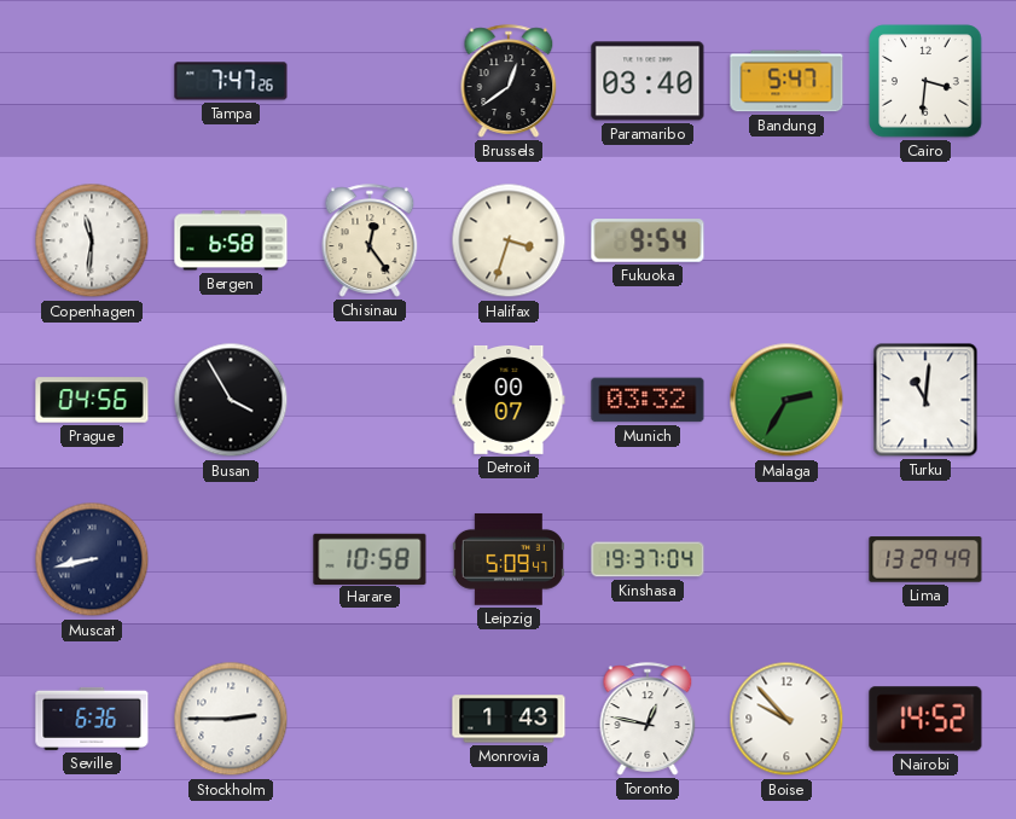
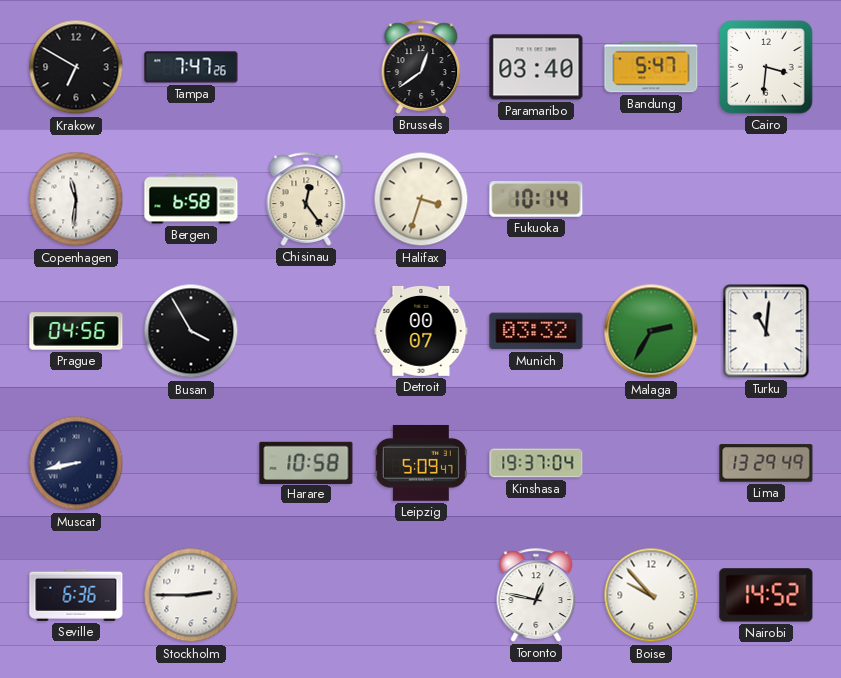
Krakow: none -> 6:50 (76, 67)
Fukuoka: 9:54 -> 10:14 (536, 199)
Monrovia: 1:43 -> none (509, 719)
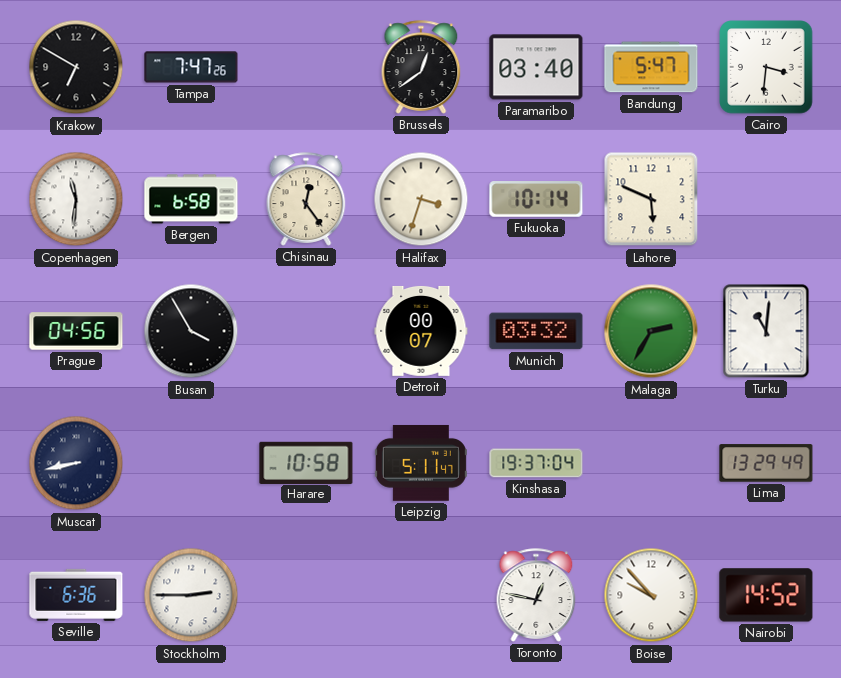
Lahore: none -> 5:49 (651, 199)
Leipzig: 5:09 -> 5:11 (421, 463)
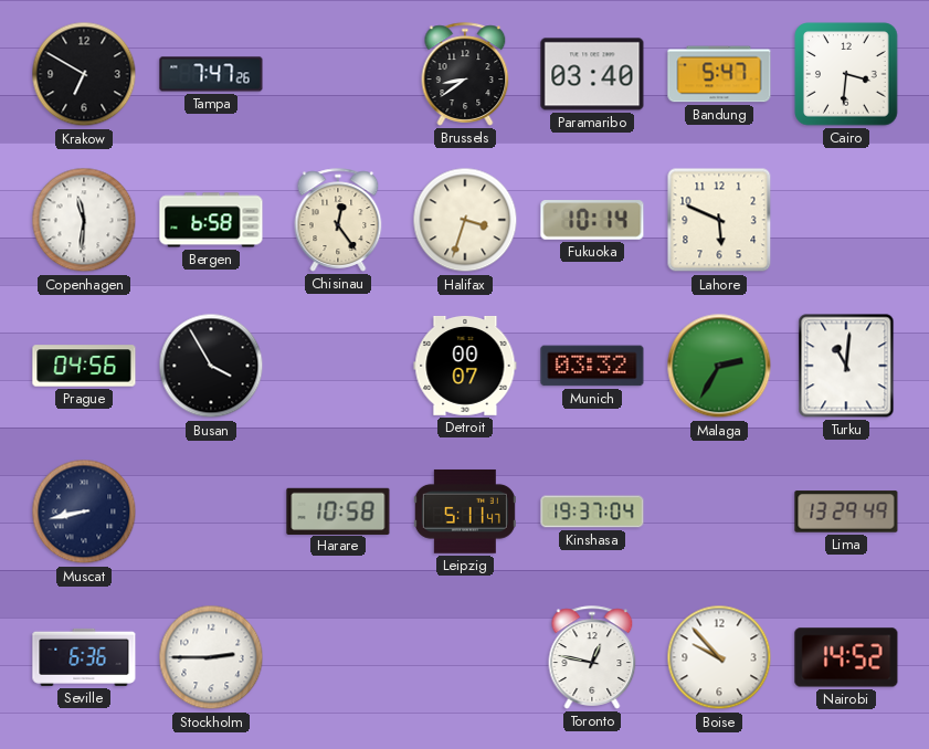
Brussels: 12:39 -> 8:39 (465, 74)
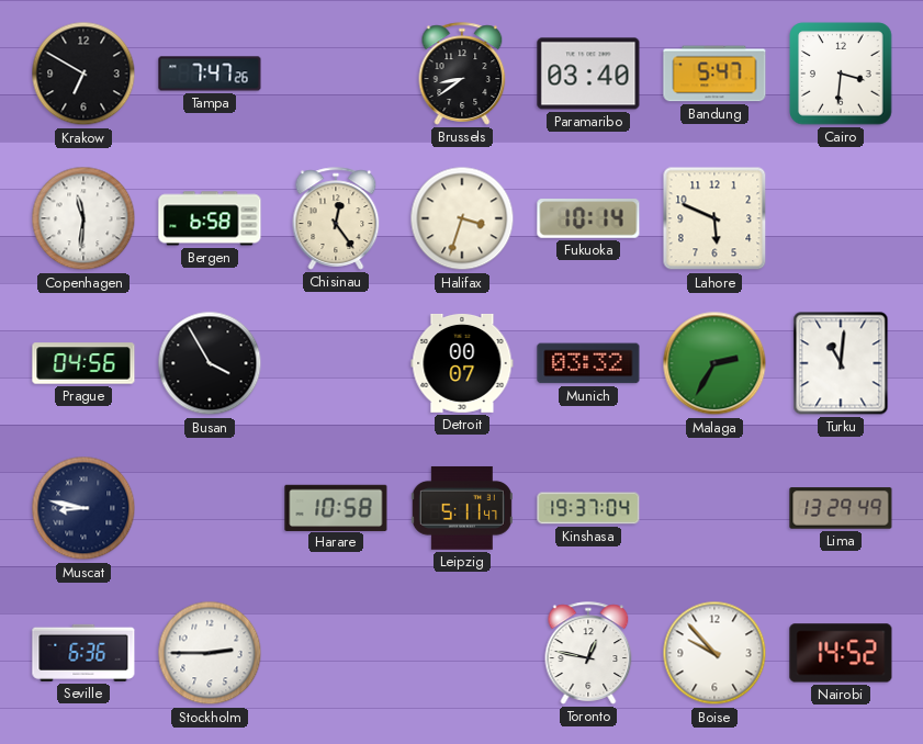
Muscat: 8:43 -> 8:47 (83, 508)
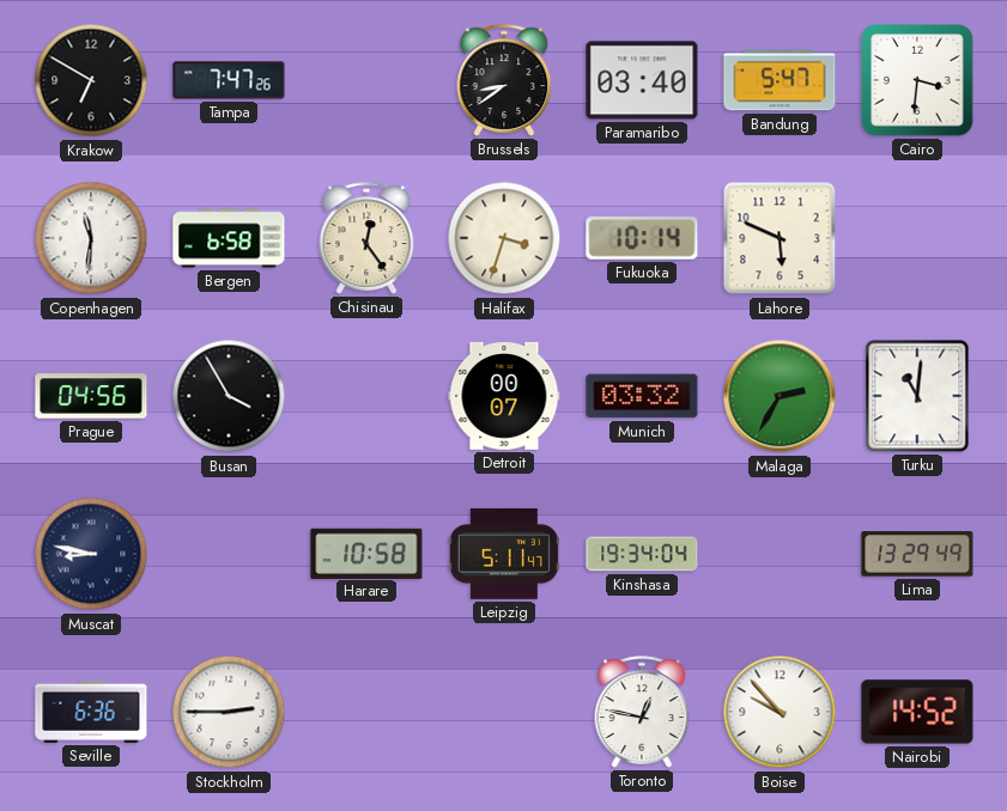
Kinshasa: 19:37 -> 19:34 (642, 554)
